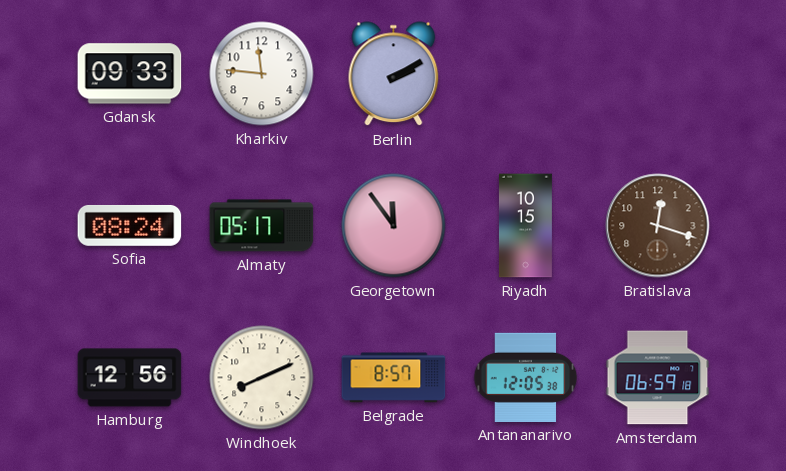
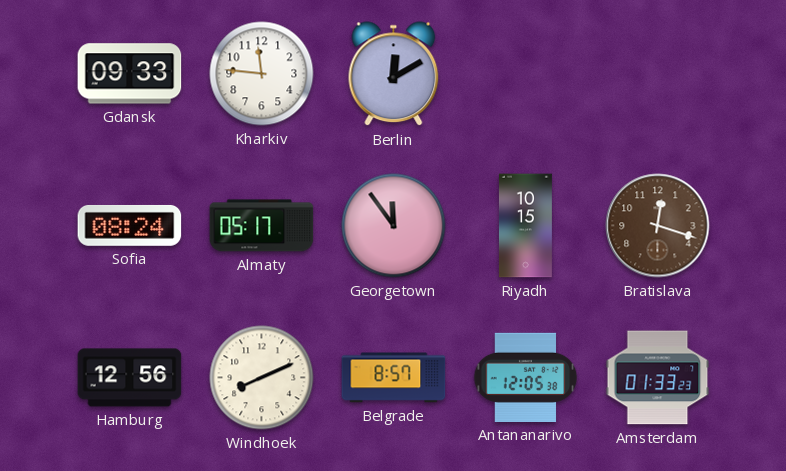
Berlin: 2:10 -> 12:10 (394, 74)
Amsterdam: 06:59 -> 01:33 (658, 378)
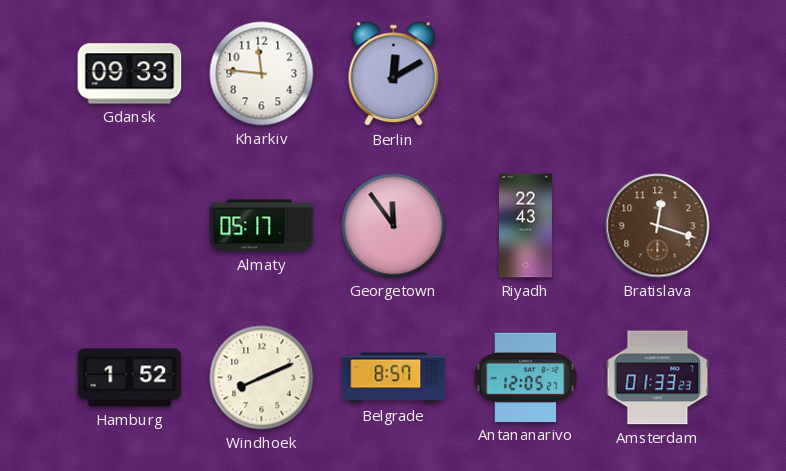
Sofia: 08:24 -> none (130, 225)
Riyadh: 10:15 -> 22:43 (525, 226)
Hamburg: 12:56 -> 1:52 (130, 378)
Antananarivo: 12:05:38 -> 12:05:27 (526, 377)
